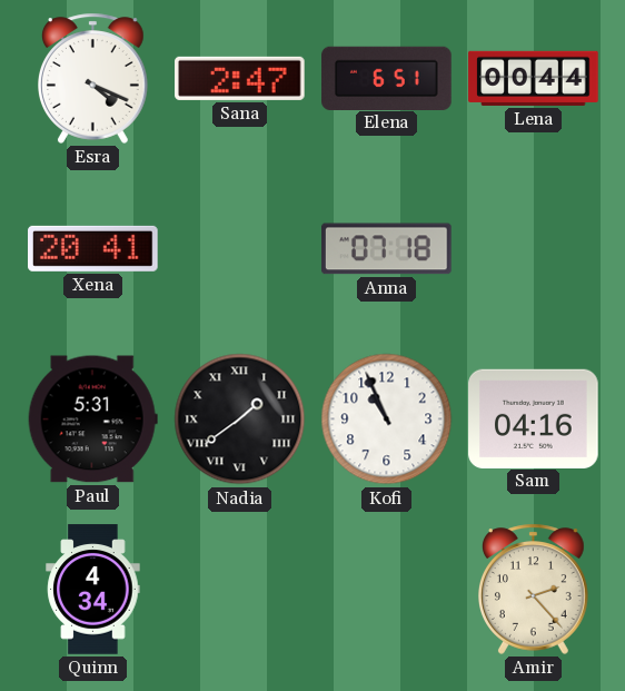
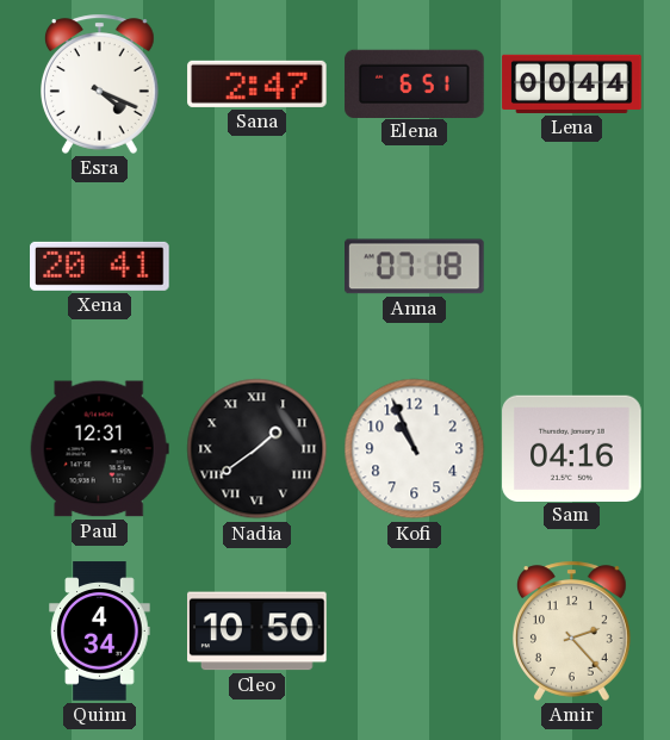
Paul: 5:31 -> 12:31 (99, 449)
Cleo: none -> 10:50 (258, 632)
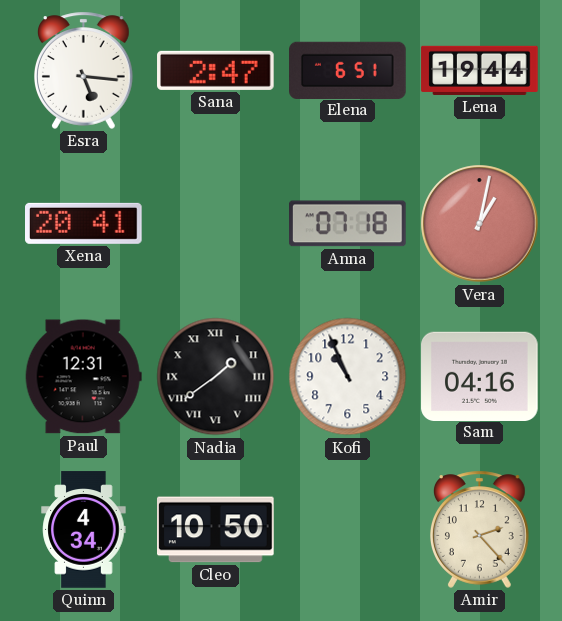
Esra: 4:19 -> 5:16 (84, 70)
Lena: 00:44 -> 19:44 (480, 70)
Vera: none -> 1:02 (480, 224)
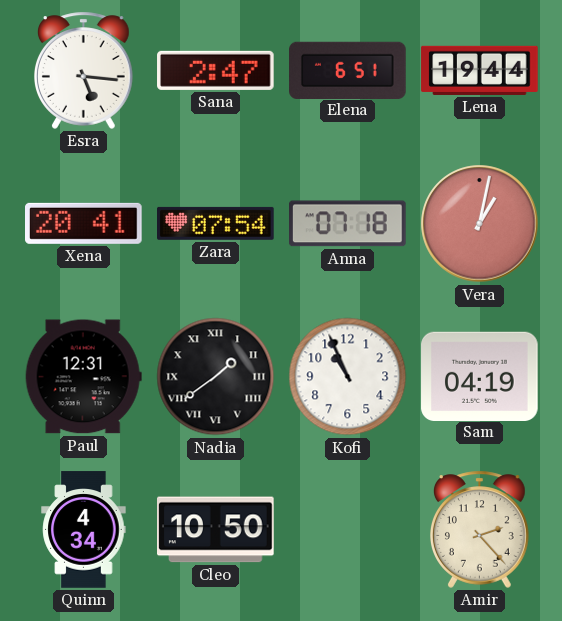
Zara: none -> 07:54 (216, 223)
Sam: 04:16 -> 04:19 (480, 376)
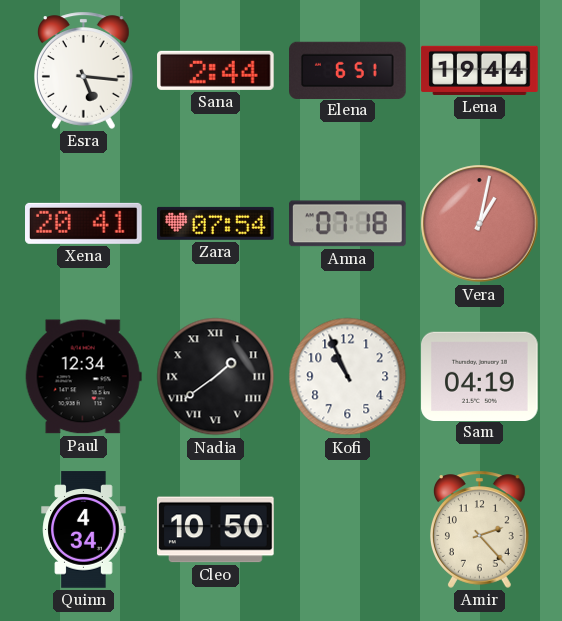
Sana: 2:47 -> 2:44 (216, 70)
Paul: 12:31 -> 12:34 (83, 377)
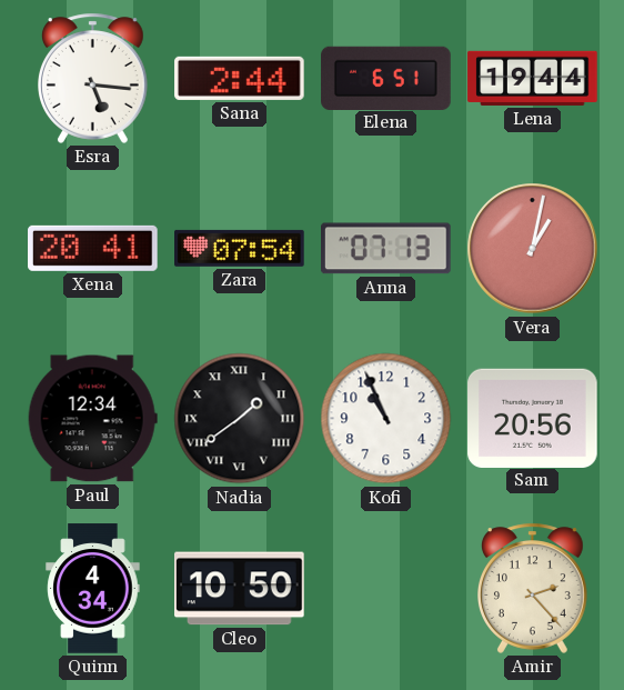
Anna: 07:18 -> 07:13 (386, 249)
Sam: 04:19 -> 20:56 (533, 418)
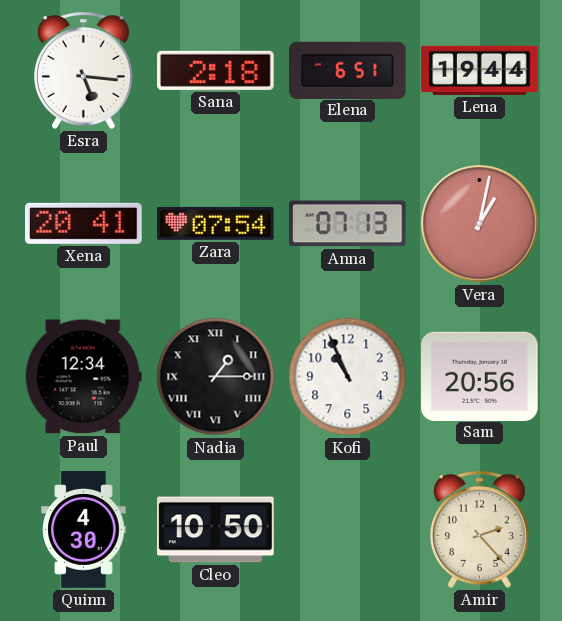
Sana: 2:44 -> 2:18 (216, 70)
Nadia: 1:39 -> 1:15 (216, 377)
Quinn: 4:34 -> 4:30 (84, 530)
